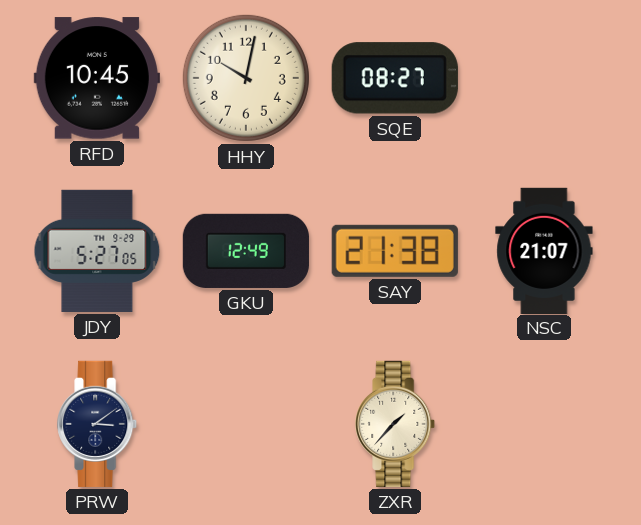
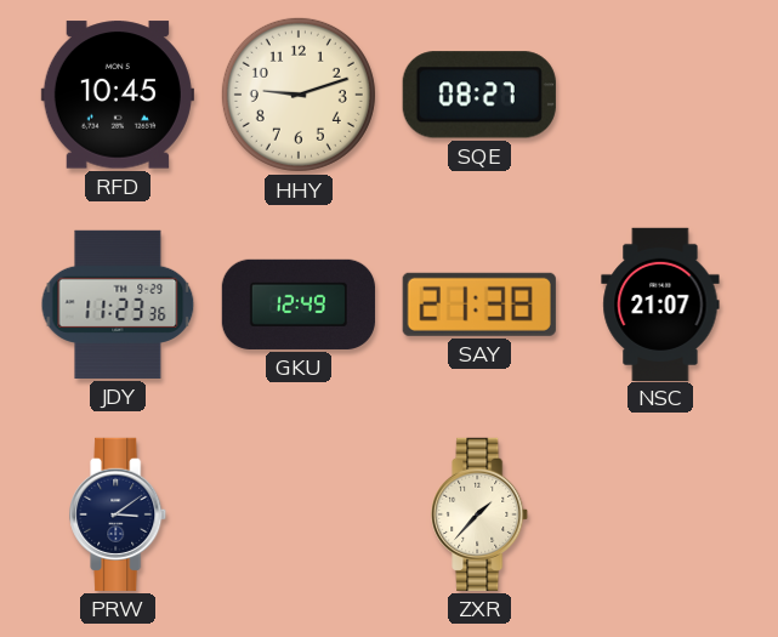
HHY: 10:02 -> 9:12 (299, 95)
JDY: 5:27 -> 11:23 (118, 305)
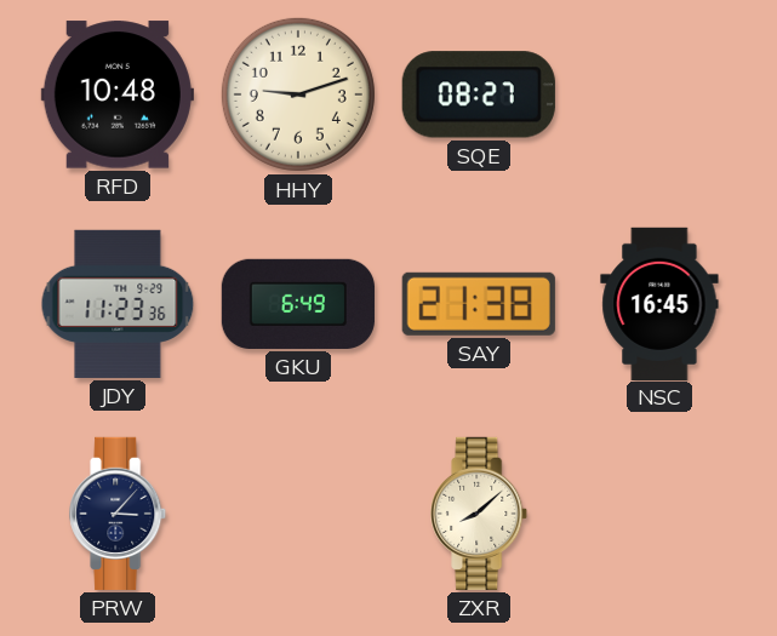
RFD: 10:45 -> 10:48 (118, 94)
GKU: 12:49 -> 6:49 (298, 304)
NSC: 21:07 -> 16:45 (659, 303)
PRW: 3:09 -> 3:07 (119, 514)
ZXR: 1:37 -> 8:08 (480, 514)
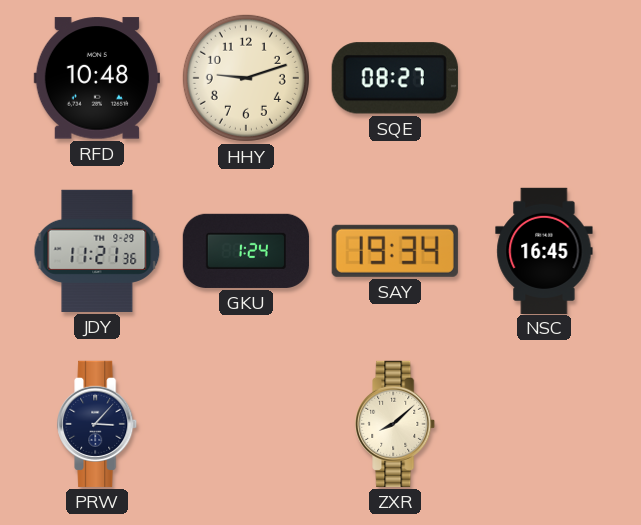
JDY: 11:23 -> 11:21 (97, 251)
GKU: 6:49 -> 1:24 (246, 251)
SAY: 21:38 -> 19:34 (395, 251)
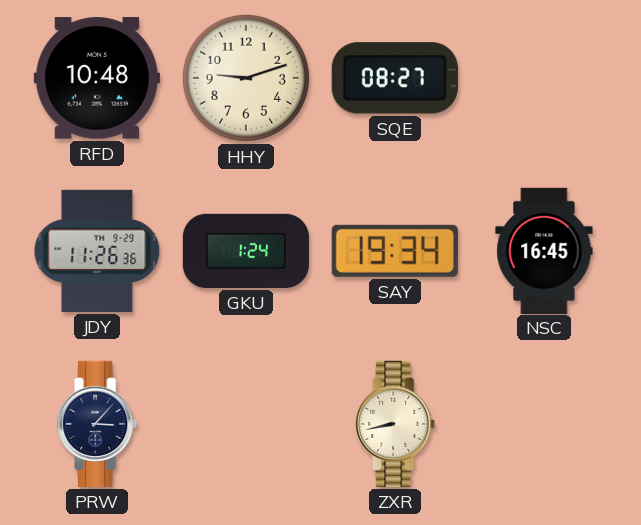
JDY: 11:21 -> 11:26 (97, 251)
ZXR: 8:08 -> 8:43 (396, 424)
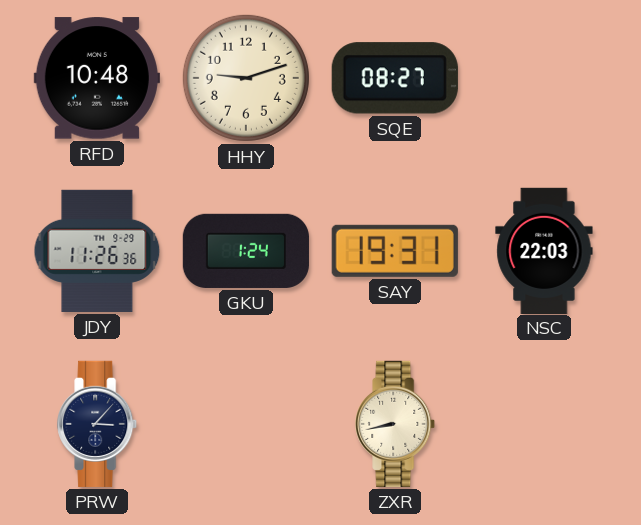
SAY: 19:34 -> 19:31 (395, 251)
NSC: 16:45 -> 22:03 (544, 250)
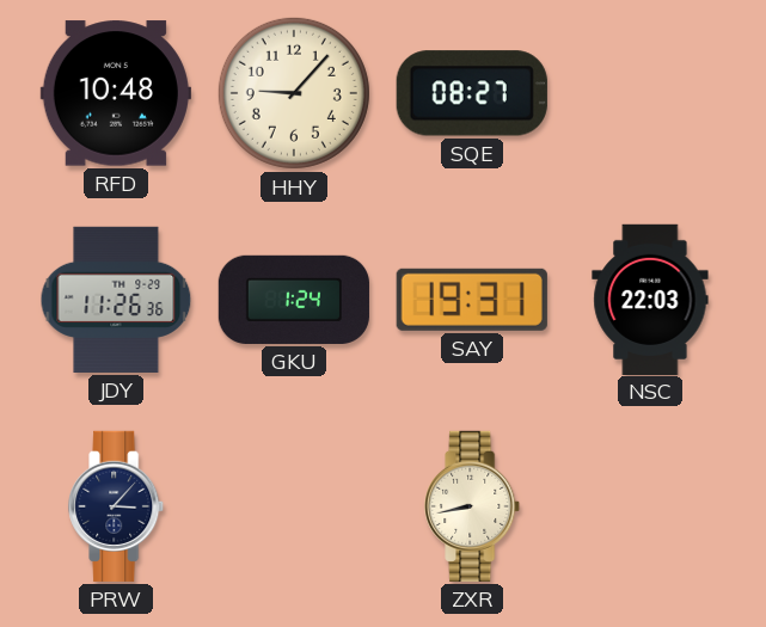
HHY: 9:12 -> 9:07 (294, 93)
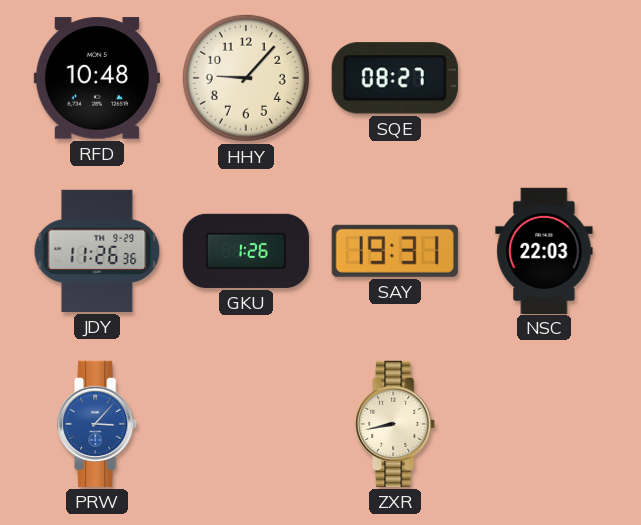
GKU: 1:24 -> 1:26 (246, 251)
PRW dial: navy -> blue (98, 424)
